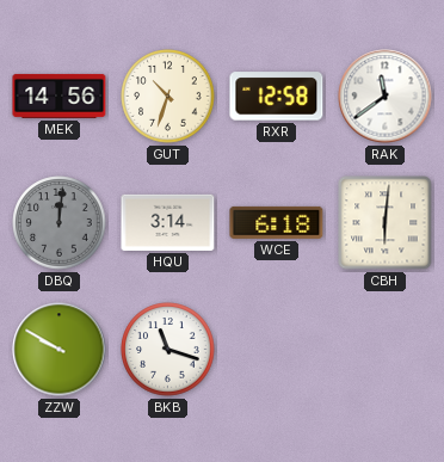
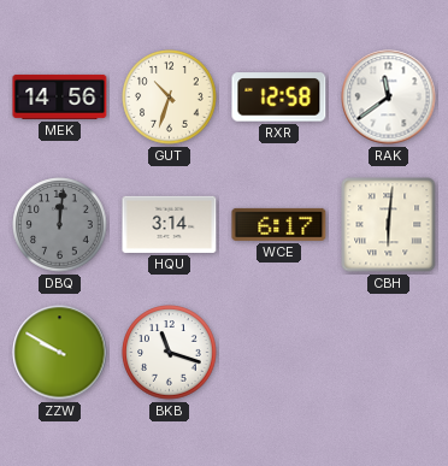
WCE: 6:18 -> 6:17 (279, 224)
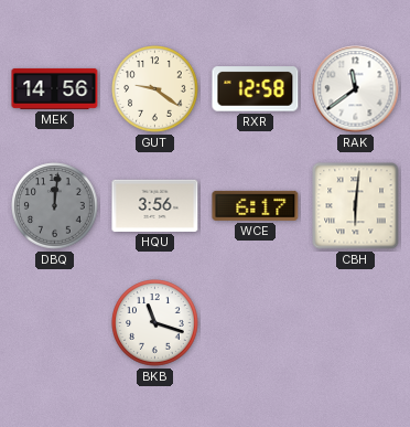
GUT: 10:33 -> 9:21 (155, 89)
HQU: 3:14 -> 3:56 (155, 205)
ZZW: 9:50 -> none (60, 353)
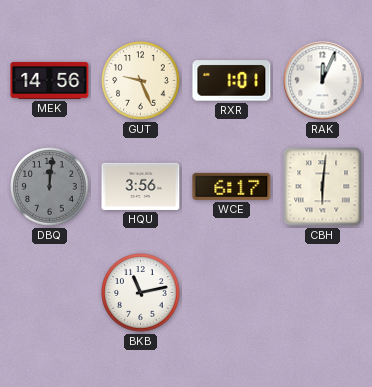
GUT: 9:21 -> 9:26 (141, 81)
RXR: 12:58 -> 1:01 (232, 81)
RAK: 11:39 -> 12:04 (323, 81)
BKB: 11:18 -> 11:13 (141, 293)
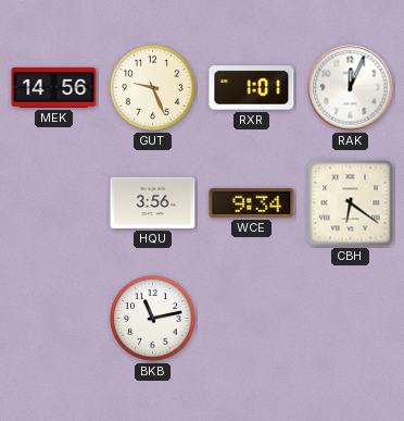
DBQ: 12:01 -> none (50, 187)
WCE: 6:17 -> 9:34 (252, 202)
CBH: 6:01 -> 6:21 (351, 203)
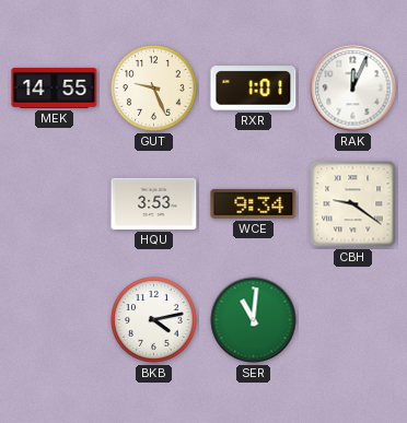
MEK: 14:56 -> 14:55 (55, 87)
HQU: 3:56 -> 3:53 (154, 203)
CBH: 6:21 -> 9:21 (353, 204)
BKB: 11:13 -> 4:13 (154, 320)
SER: none -> 11:01 (254, 320)
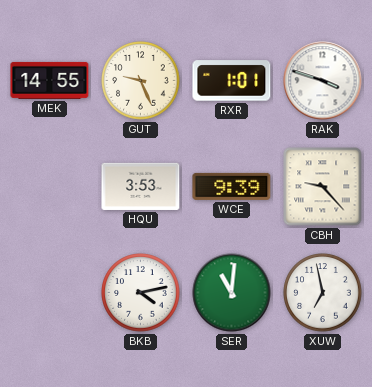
RAK: 12:04 -> 3:48 (323, 81)
WCE: 9:34 -> 9:39 (232, 186)
CBH: 9:21 -> 9:23 (323, 187)
XUW: none -> 6:58 (323, 293)
